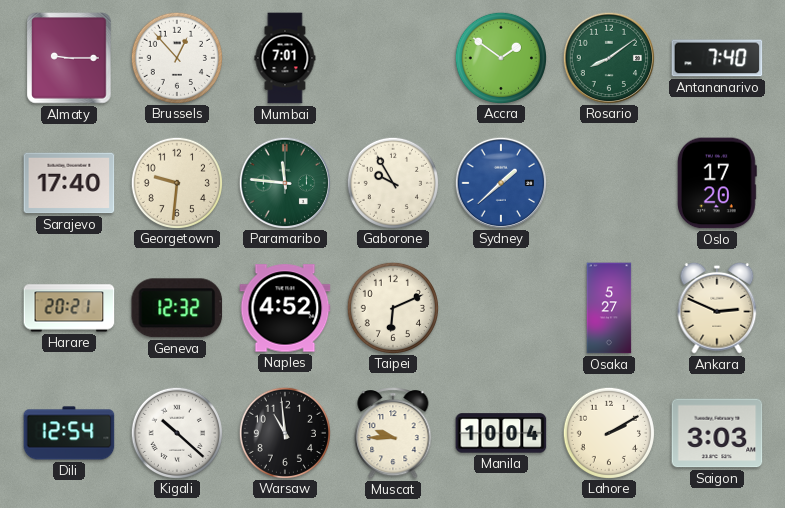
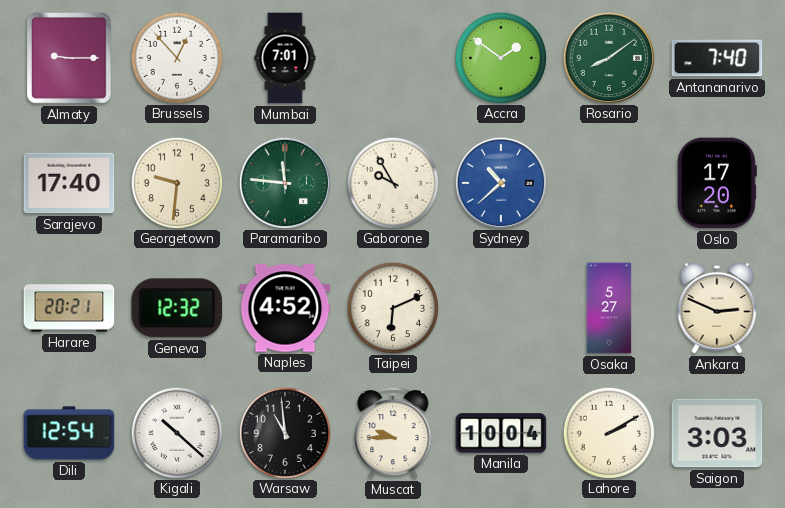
Sydney: 1:38 -> 10:38 (500, 182)
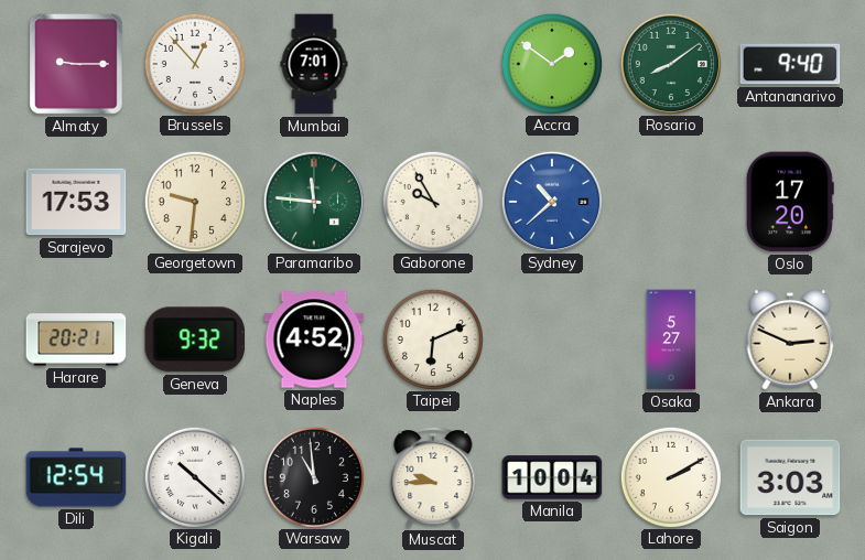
Antananarivo: 7:40 -> 9:40 (790, 64)
Sarajevo: 17:40 -> 17:53 (76, 202)
Geneva: 12:32 -> 9:32 (195, 340)
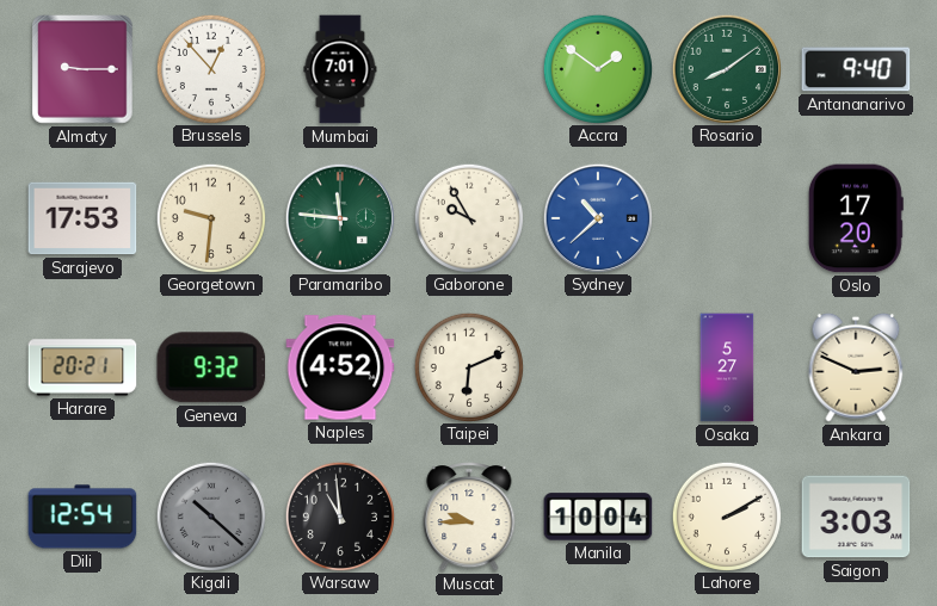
Kigali dial: white -> grey (210, 515)
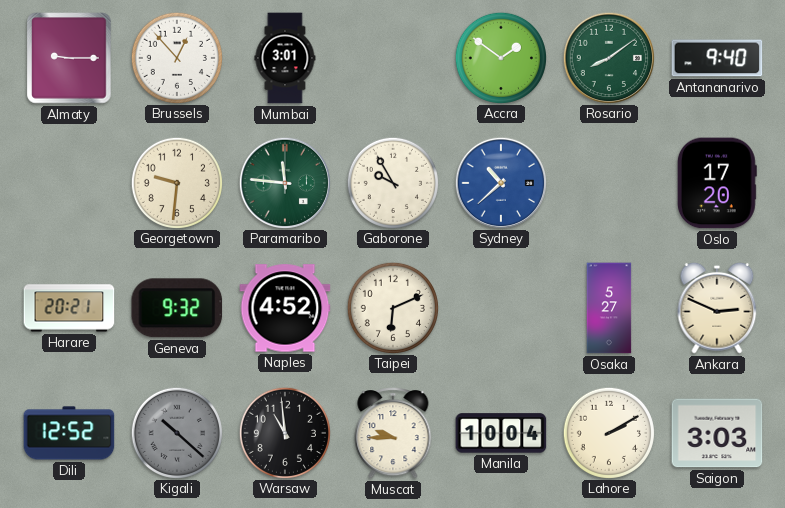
Mumbai: 7:01 -> 3:01 (285, 58)
Sarajevo: 17:53 -> none (82, 218)
Dili: 12:54 -> 12:52 (69, 433)
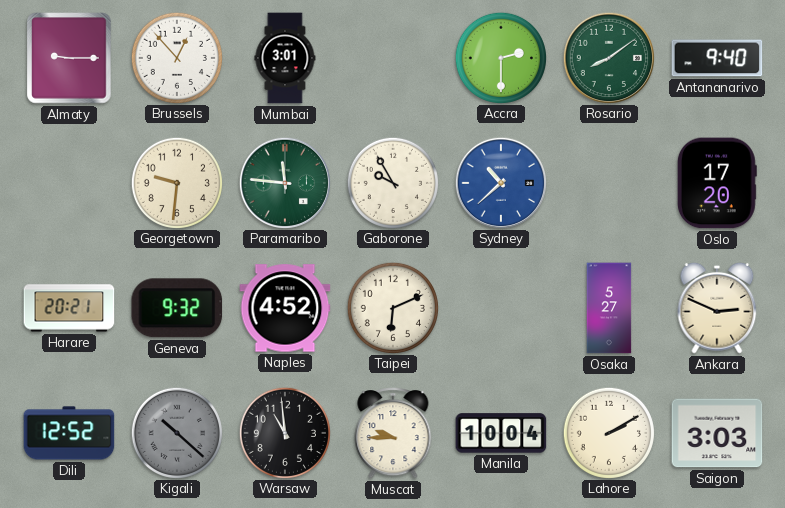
Accra: 1:51 -> 2:30 (500, 57)
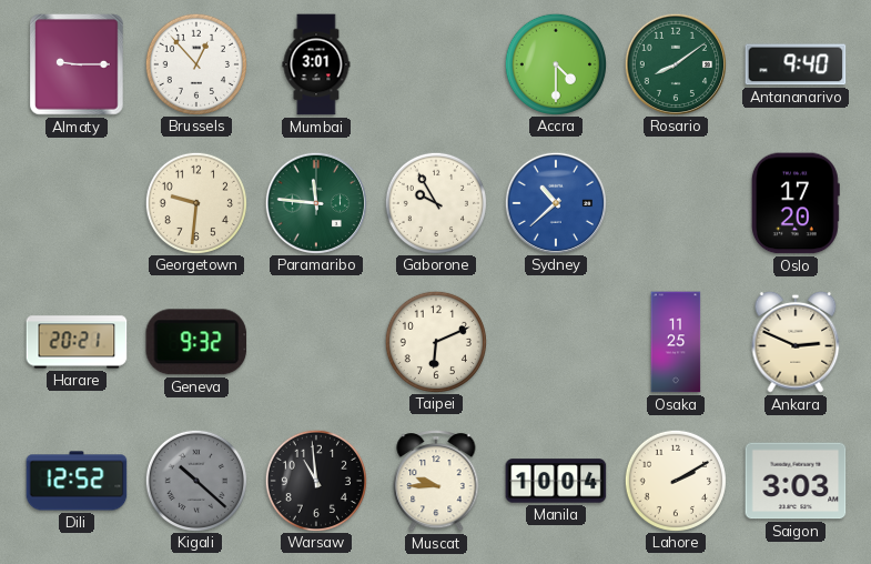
Accra: 2:30 -> 4:30 (555, 63)
Naples: 4:52 -> none (285, 308)
Osaka: 5:27 -> 11:25 (676, 342)
